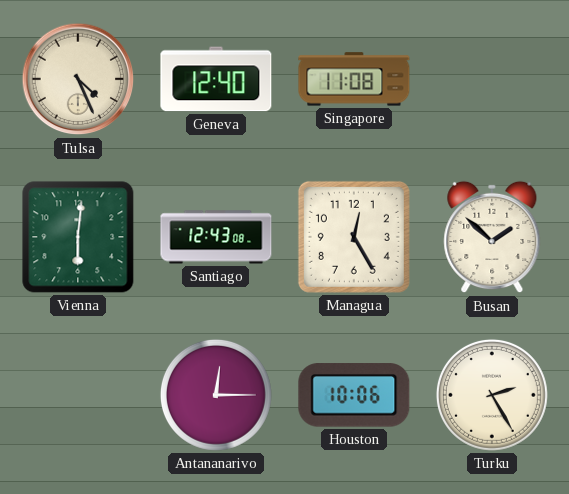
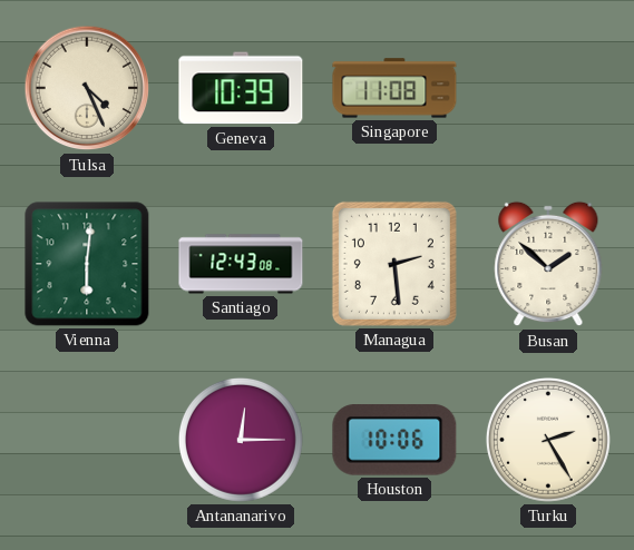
Geneva: 12:40 -> 10:39 (241, 88)
Managua: 12:25 -> 2:29 (394, 264)
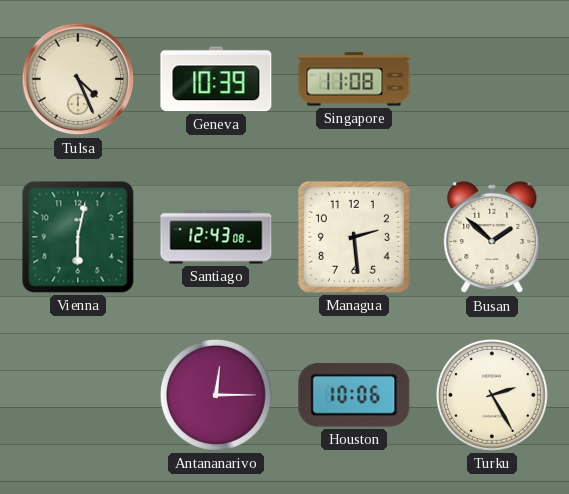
Vienna: 6:01 -> 6:02 (78, 237)
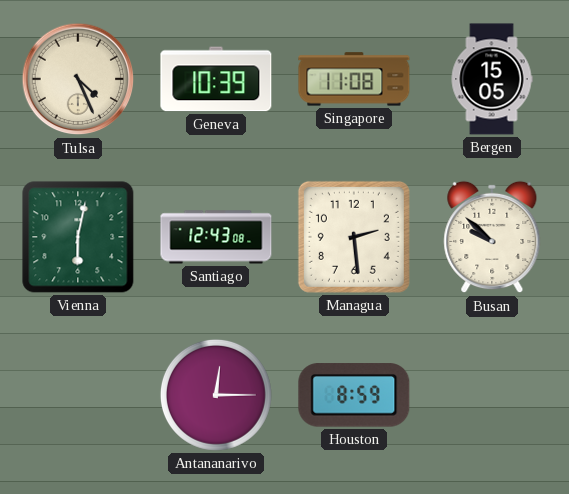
Bergen: none -> 15:05 (492, 79)
Busan: 1:52 -> 9:52 (492, 237)
Houston: 10:06 -> 8:59 (354, 395)
Turku: 2:25 -> none (492, 395)
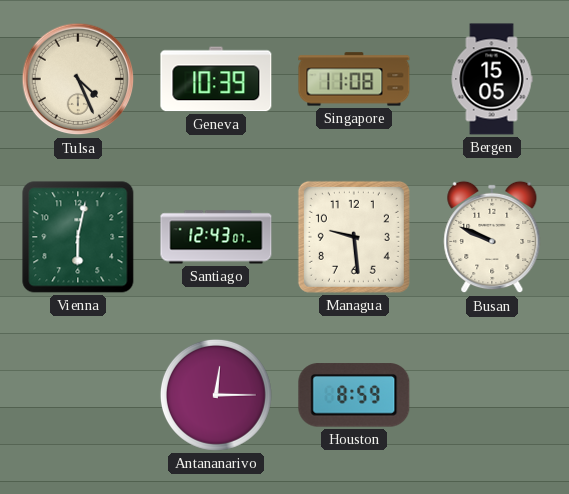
Santiago: 12:43:08 -> 12:43:07 (216, 237)
Managua: 2:29 -> 9:29 (354, 237)
Busan: 9:52 -> 9:49 (492, 237)
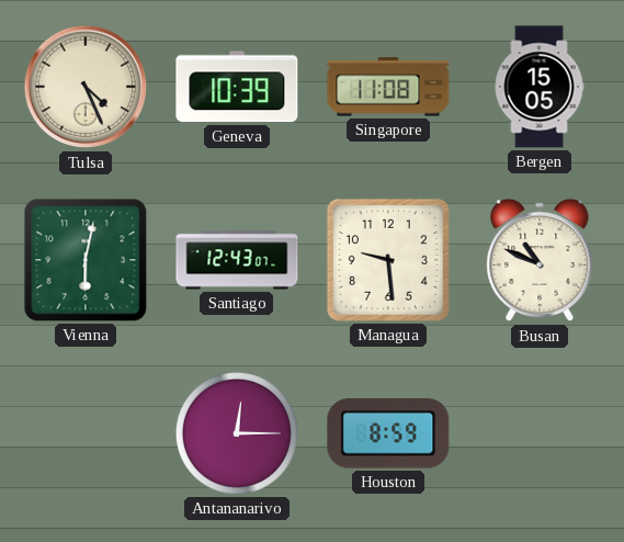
Busan: 9:49 -> 10:49 (540, 260)
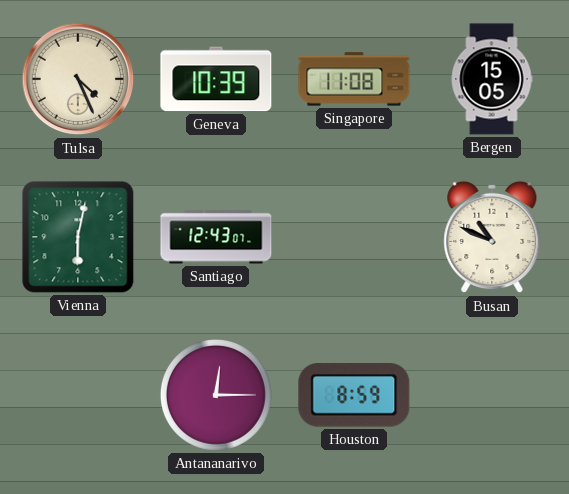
Managua: 9:29 -> none (388, 260)
